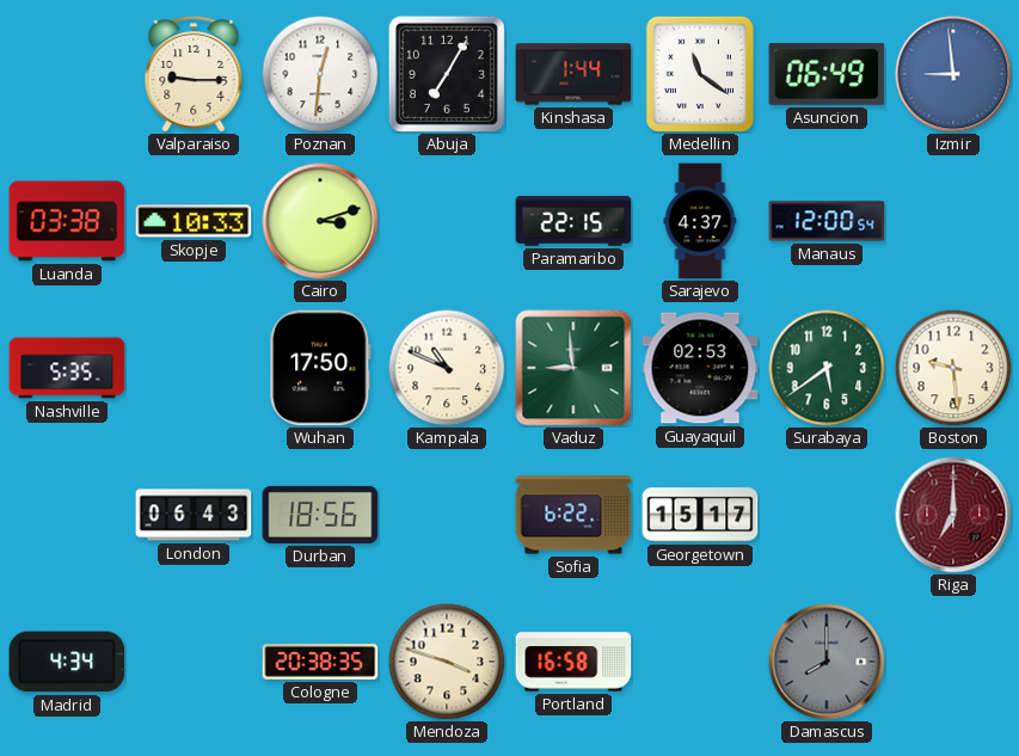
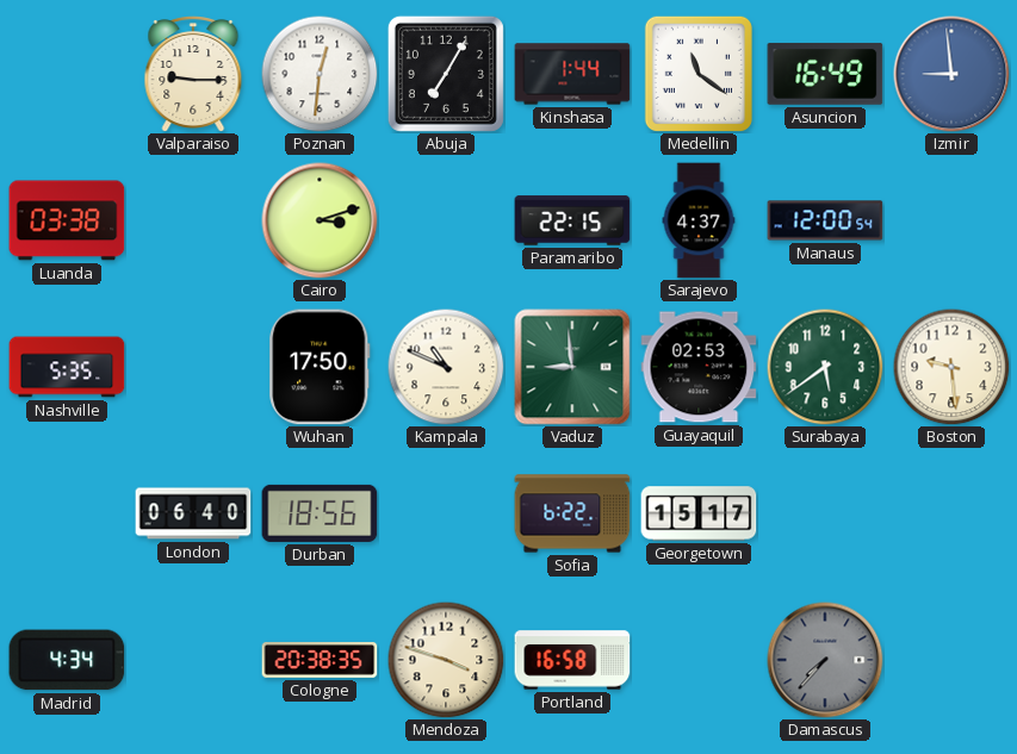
Asuncion: 06:49 -> 16:49 (825, 74)
Skopje: 10:33 -> none (194, 221)
London: 06:43 -> 06:40 (193, 513)
Riga: 7:00 -> none (953, 515)
Damascus: 8:00 -> 7:37 (825, 660)
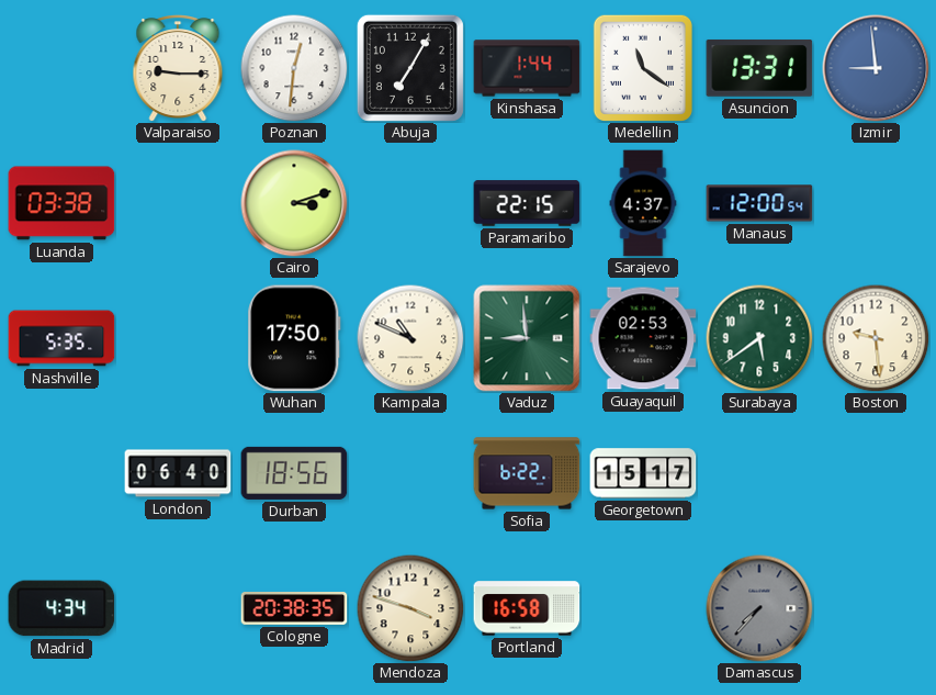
Asuncion: 16:49 -> 13:31 (759, 68)
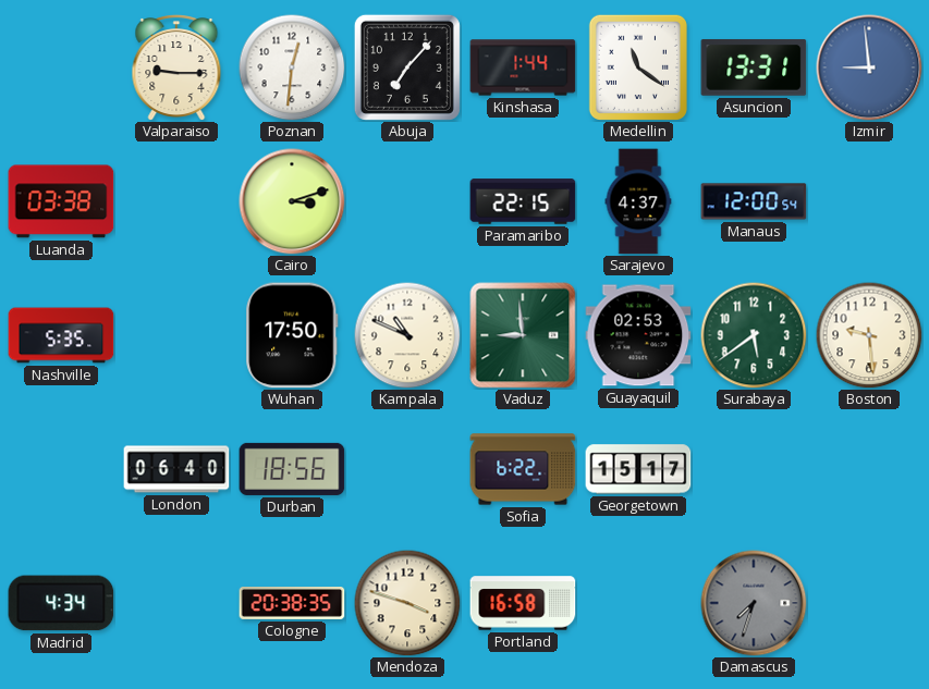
Abuja: 7:05 -> 7:07 (407, 67)
Damascus: 7:37 -> 7:33 (754, 603)
